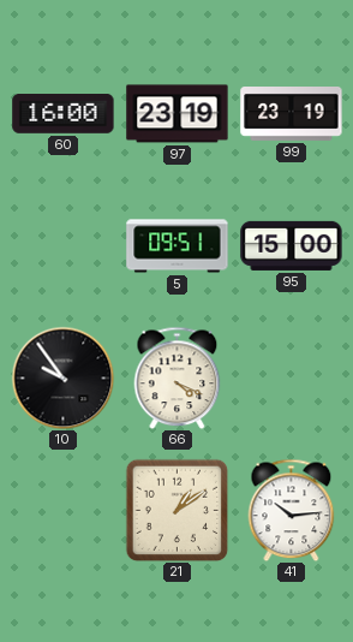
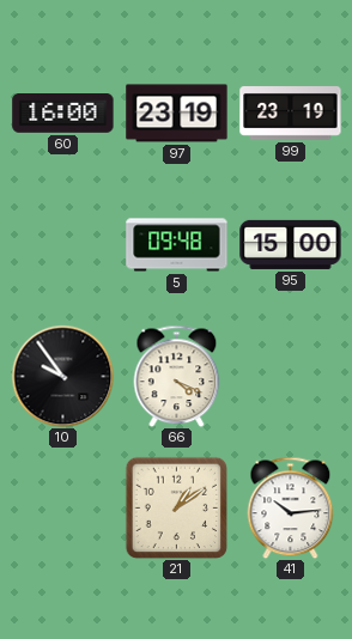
5: 09:51 -> 09:48 (177, 245)
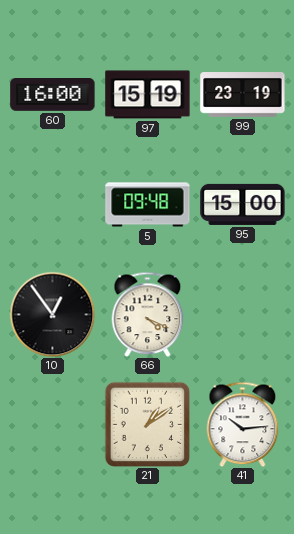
97: 23:19 -> 15:19 (148, 95)
10: 9:54 -> 12:54 (52, 314)
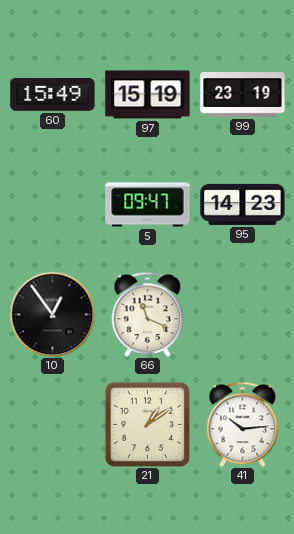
60: 16:00 -> 15:49 (53, 95)
5: 09:48 -> 09:47 (148, 205)
95: 15:00 -> 14:23 (243, 204)
66: 4:19 -> 11:19 (148, 314)
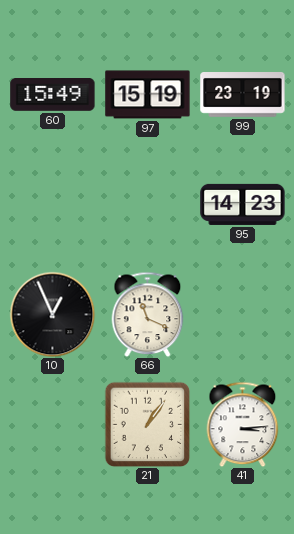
5: 09:47 -> none (148, 205)
10: 12:54 -> 12:56 (52, 314)
21: 1:09 -> 1:06 (147, 424)
41: 10:14 -> 3:14 (243, 424)
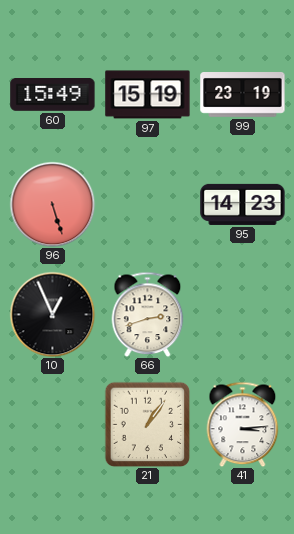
96: none -> 5:27 (52, 204)
66: 11:19 -> 2:42 (148, 314)
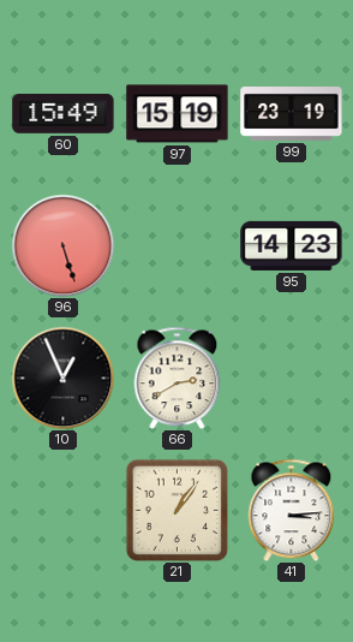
66: 2:42 -> 2:40 (178, 378)
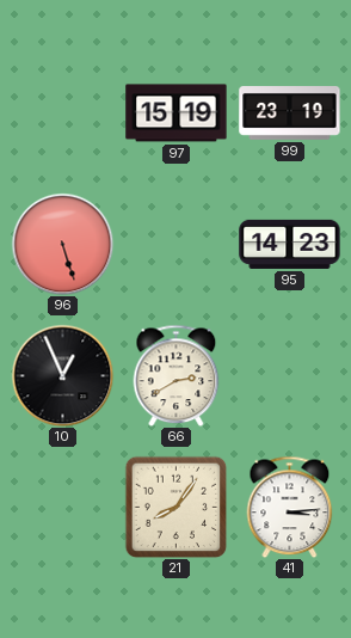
60: 15:49 -> none (64, 114)
21: 1:06 -> 8:06 (176, 507)
